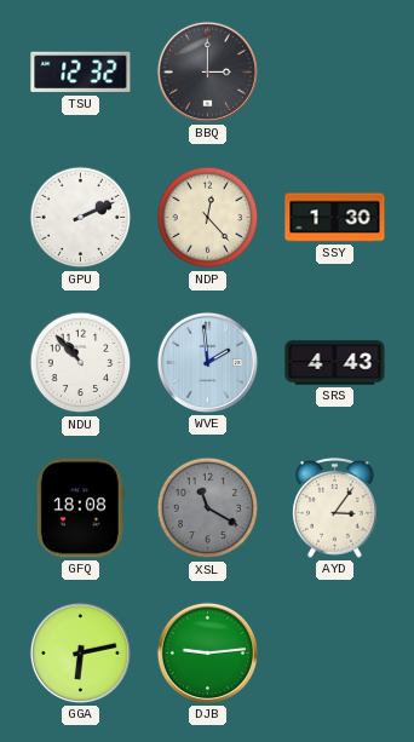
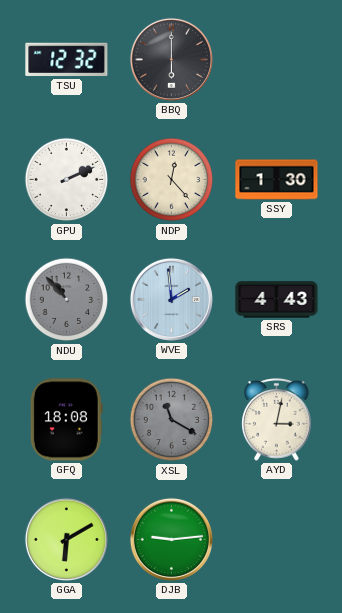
BBQ: 3:00 -> 6:00 (171, 59)
NDU dial: white -> grey (67, 300)
AYD: 3:06 -> 3:02 (277, 420)
GGA: 6:13 -> 6:10 (66, 539)
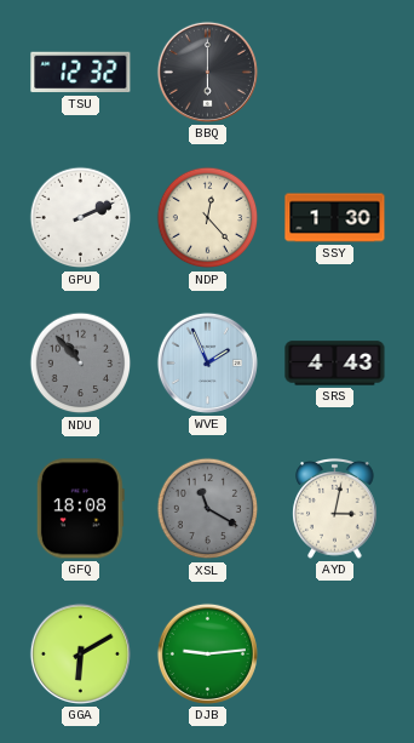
WVE: 1:59 -> 1:56 (207, 362)
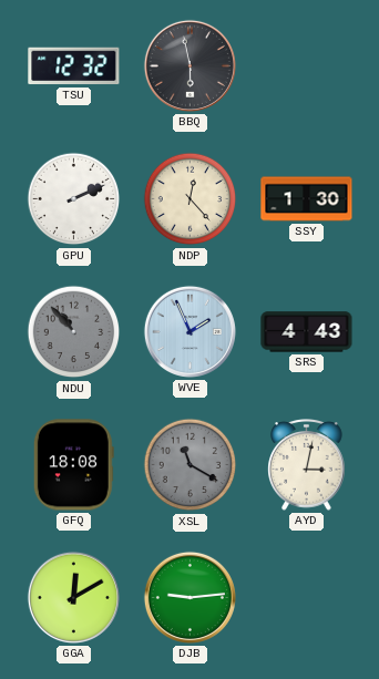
BBQ: 6:00 -> 5:58 (189, 65)
GGA: 6:10 -> 12:10 (73, 597)
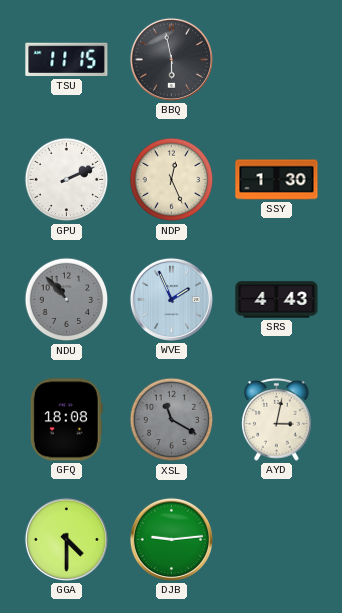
TSU: 12:32 -> 11:15 (67, 60)
NDP: 12:23 -> 12:26 (172, 180)
GGA: 12:10 -> 4:30 (66, 539)
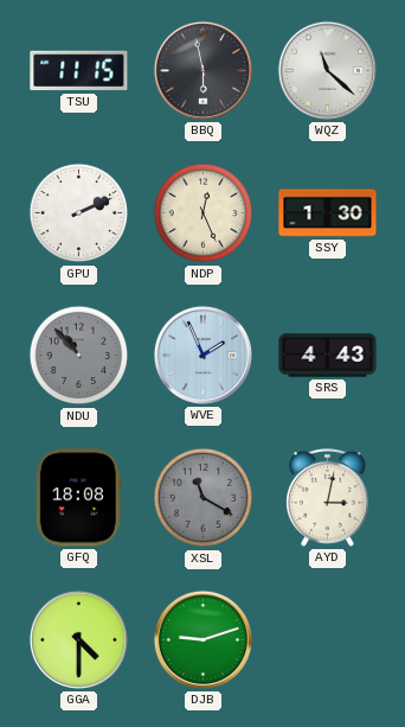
WQZ: none -> 11:22 (327, 70)
DJB: 9:14 -> 9:12 (202, 639)
